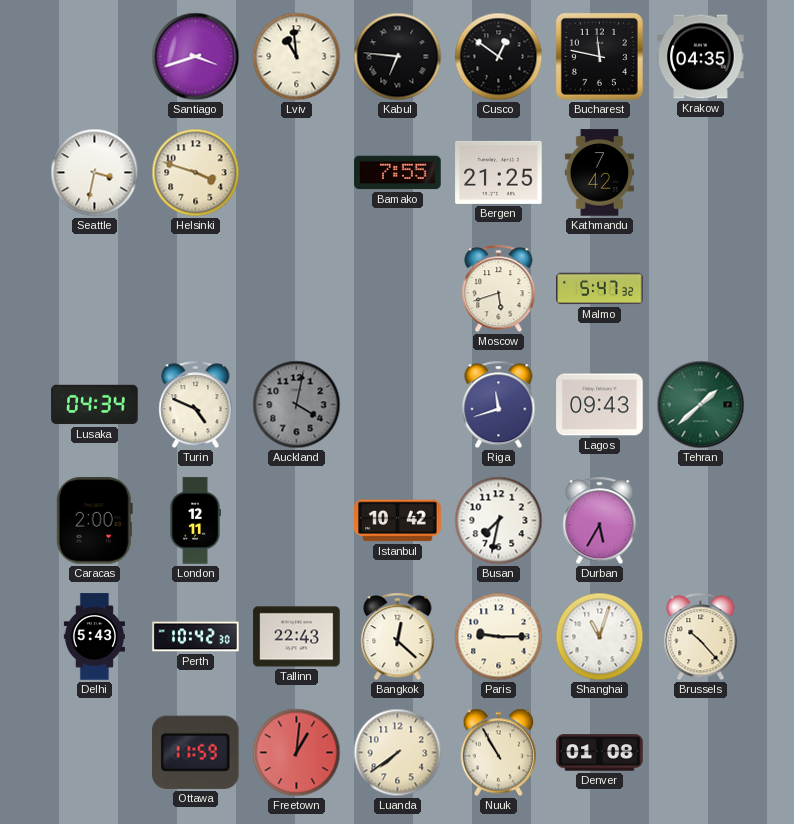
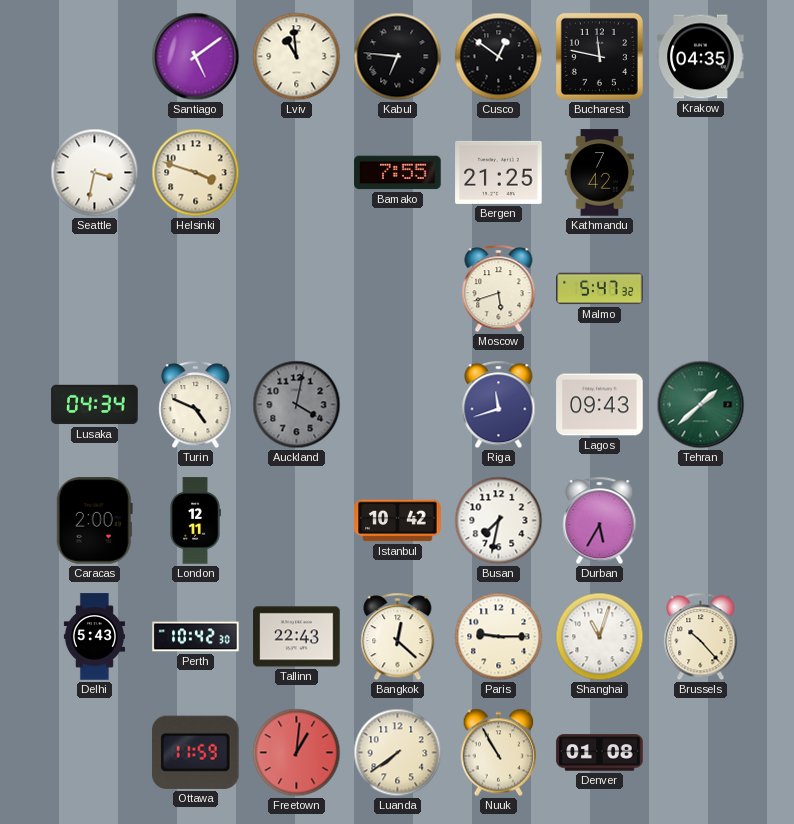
Santiago: 3:42 -> 5:09 (196, 57)
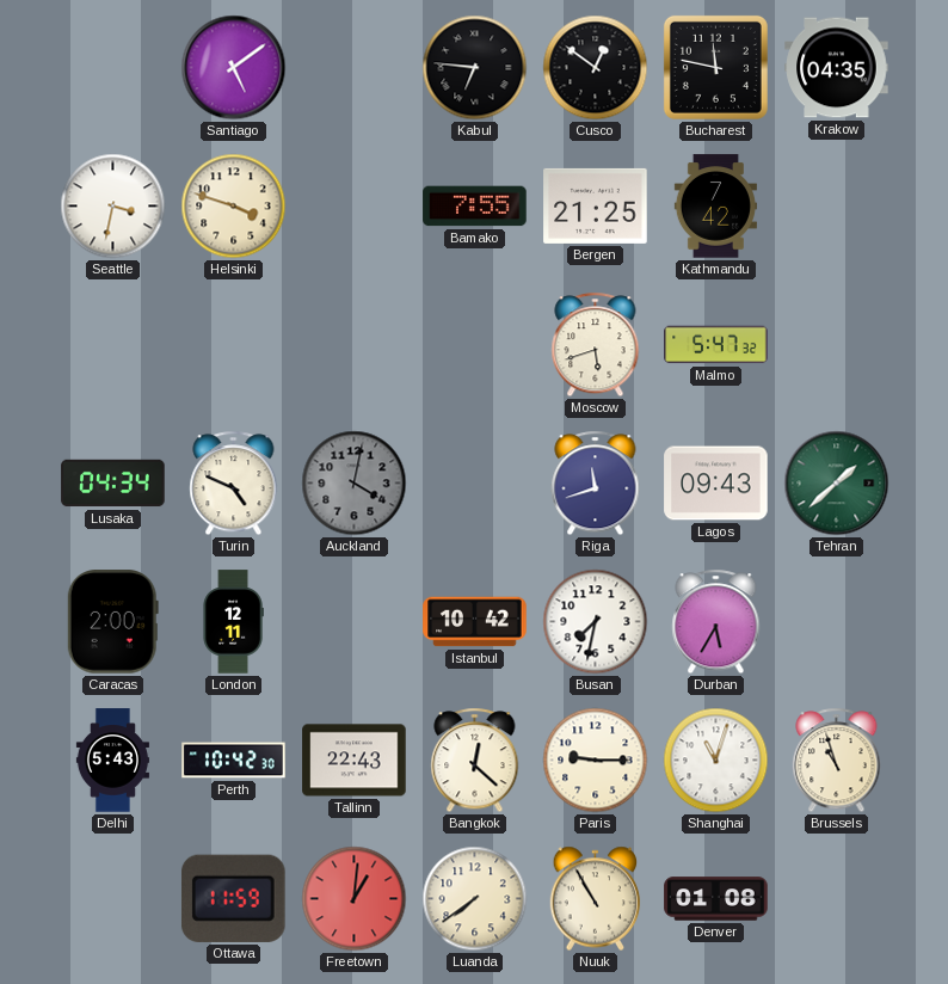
Lviv: 10:59 -> none (297, 57)
Brussels: 10:23 -> 10:57 (837, 761)
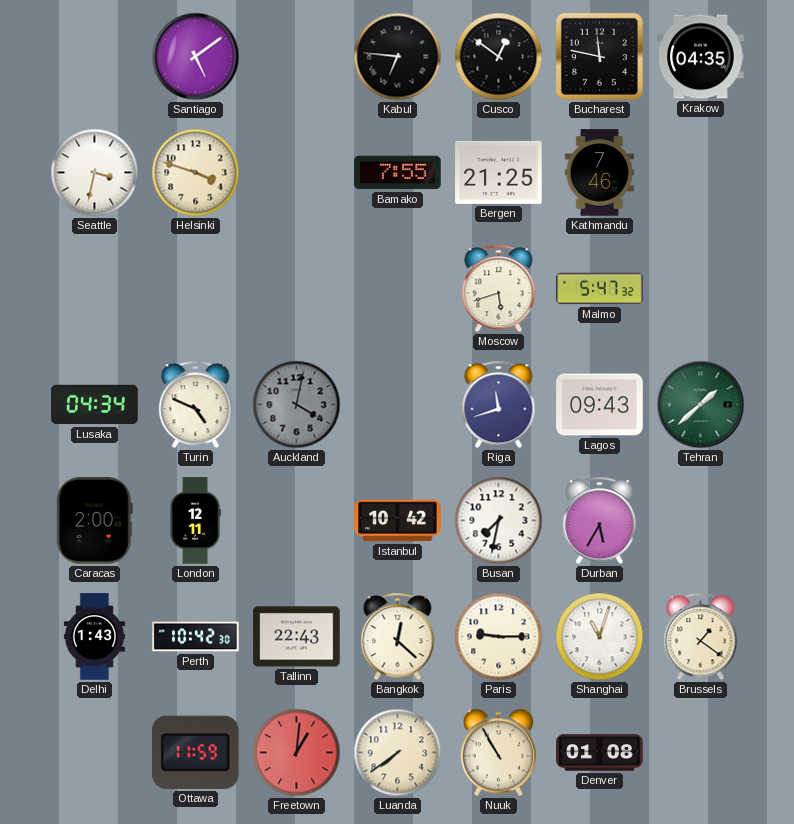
Kathmandu: 7:42 -> 7:46 (599, 173)
Delhi: 5:43 -> 1:43 (94, 637)
Brussels: 10:57 -> 1:21 (701, 637)
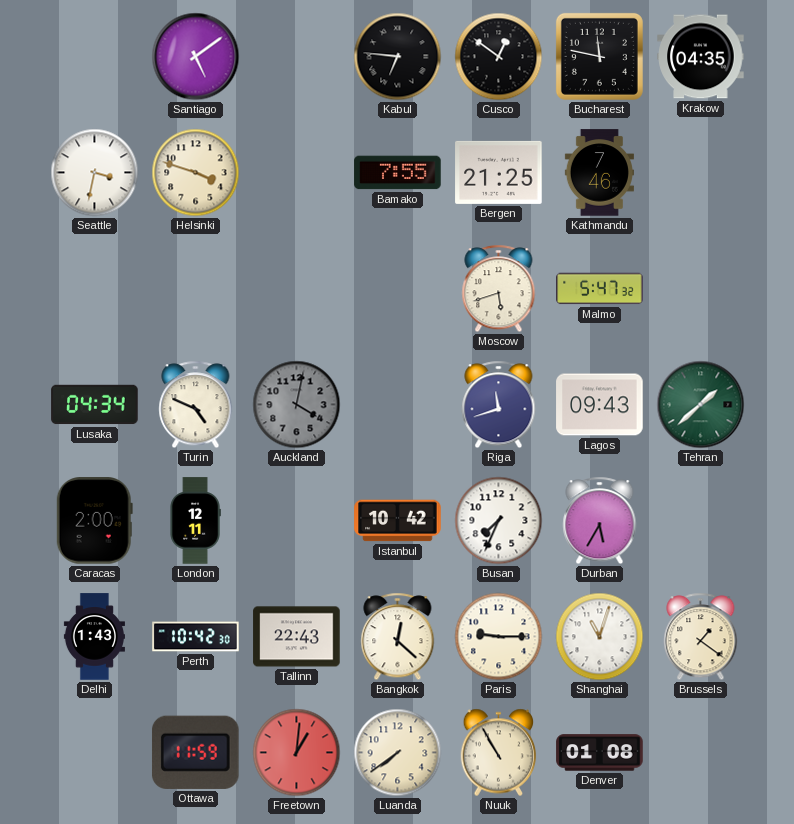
Busan: 7:32 -> 7:34 (499, 521)
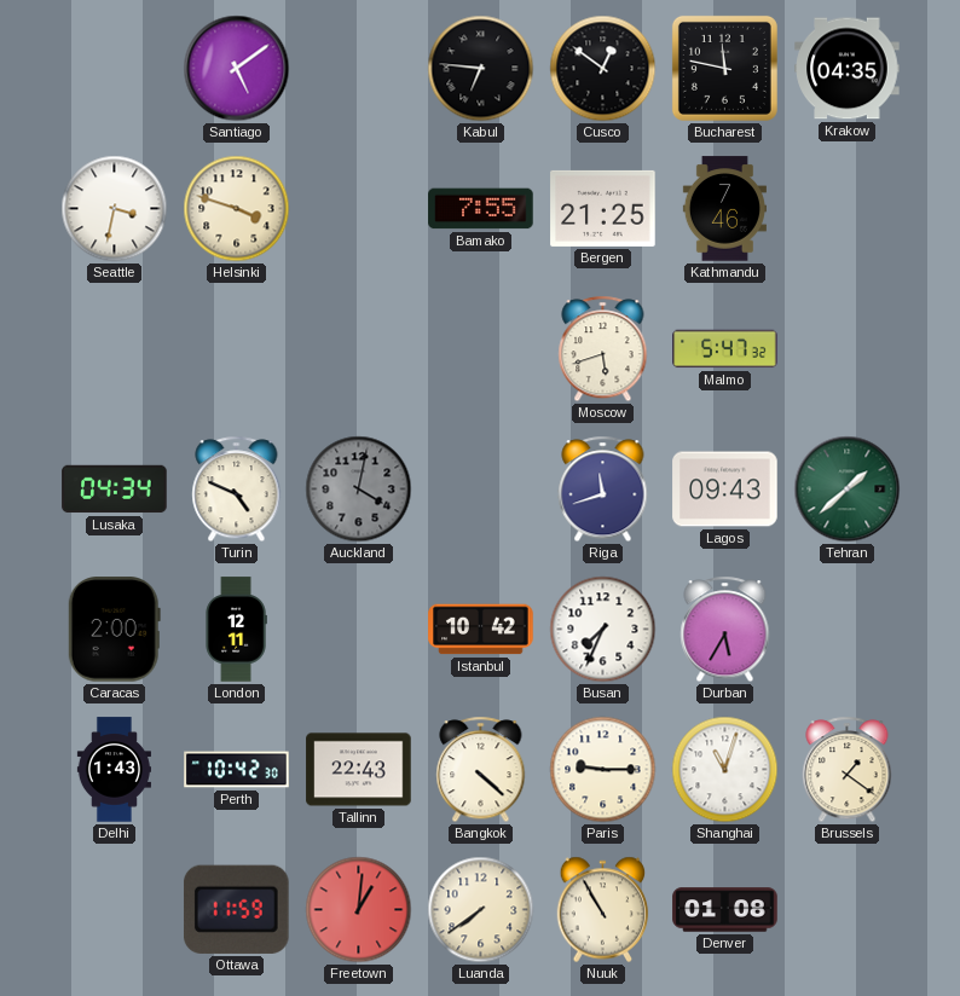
Bangkok: 12:22 -> 4:22 (481, 770)
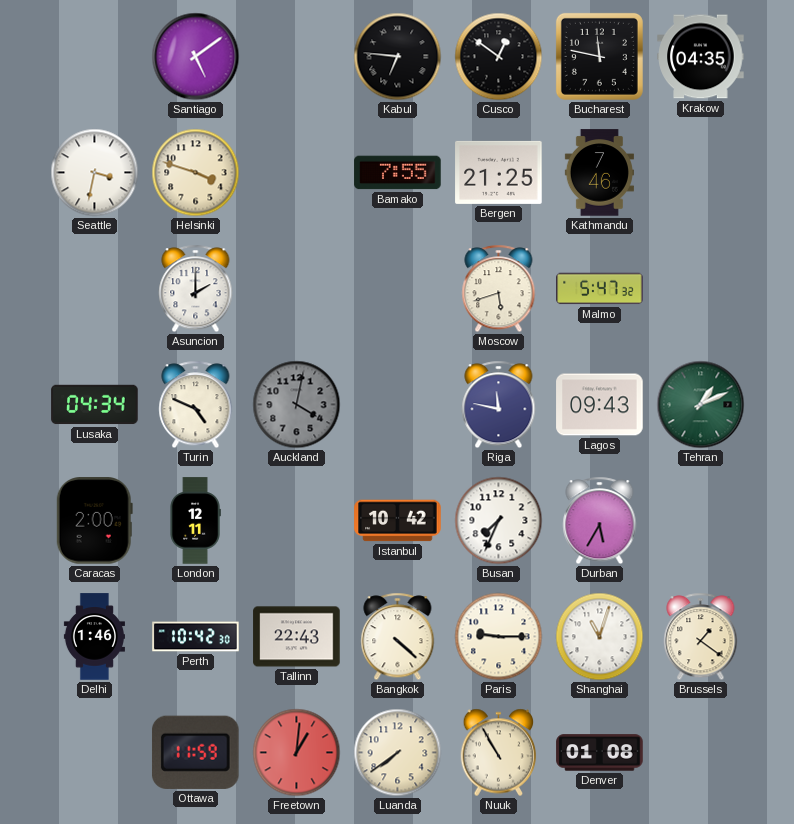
Asuncion: none -> 2:00 (196, 289)
Riga: 11:42 -> 11:47 (499, 405)
Tehran: 1:38 -> 1:11 (701, 405)
Delhi: 1:43 -> 1:46 (94, 637)
